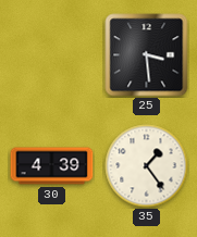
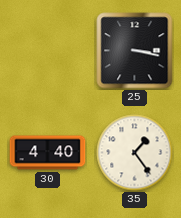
25: 3:29 -> 3:17 (135, 51)
30: 4:39 -> 4:40 (48, 153)
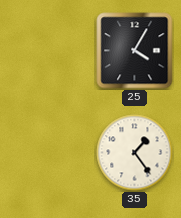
25: 3:17 -> 4:05 (135, 51)
30: 4:40 -> none (48, 153)
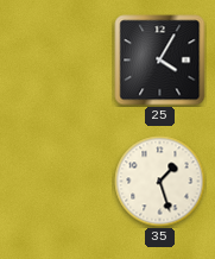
35: 1:24 -> 1:27 (160, 182)
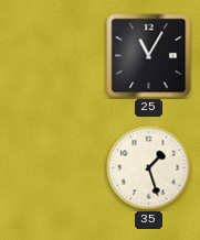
25: 4:05 -> 11:05 (149, 56)
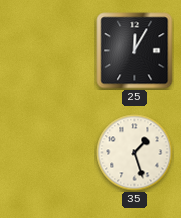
25: 11:05 -> 12:05 (135, 51)
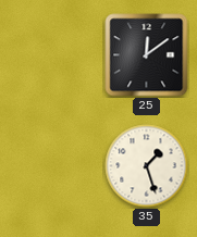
25: 12:05 -> 12:09 (147, 55)
